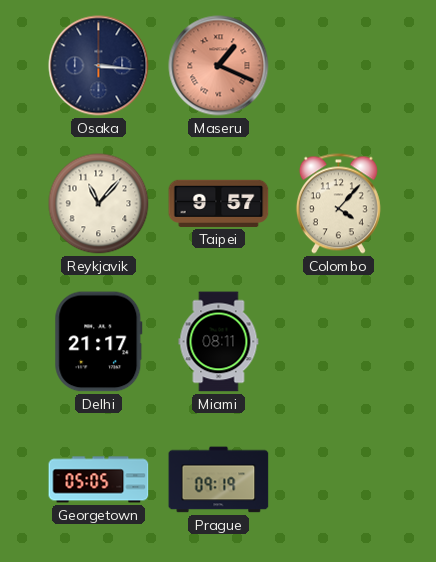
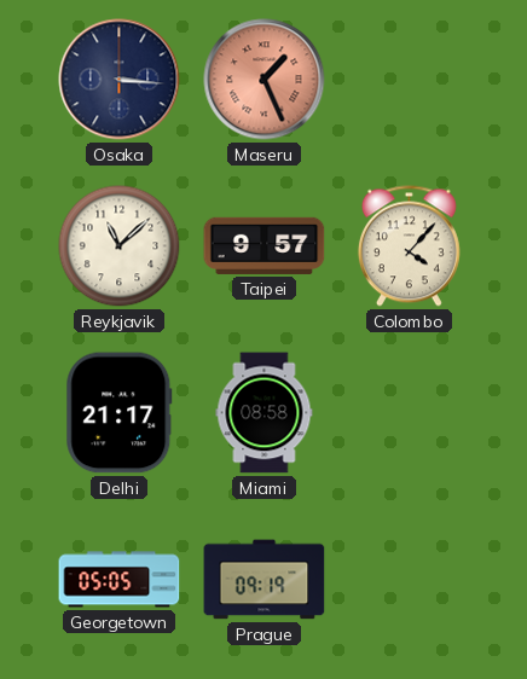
Maseru: 1:19 -> 1:26 (265, 80)
Reykjavik: 11:07 -> 11:08 (120, 246)
Miami: 08:11 -> 08:58 (265, 413)
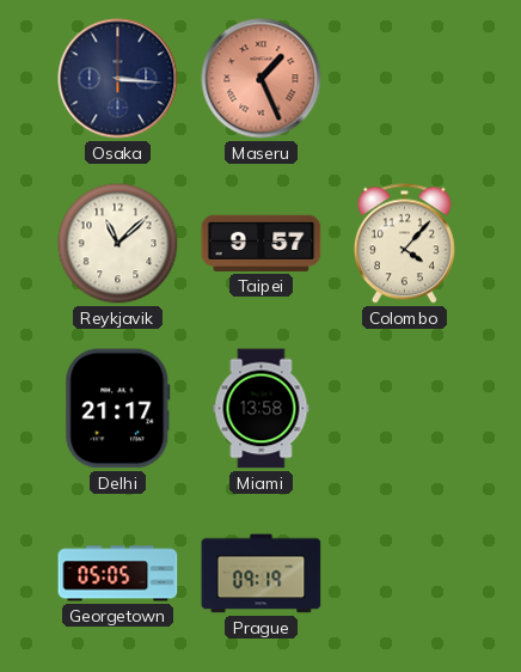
Miami: 08:58 -> 13:58 (262, 409)
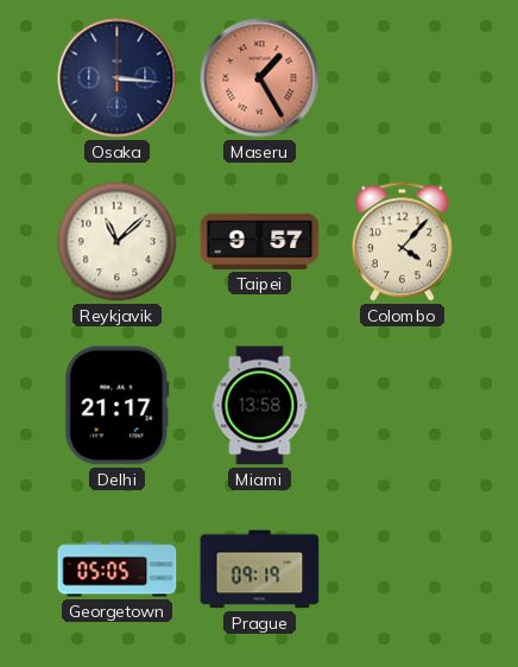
Maseru: 1:26 -> 1:25 (260, 78)
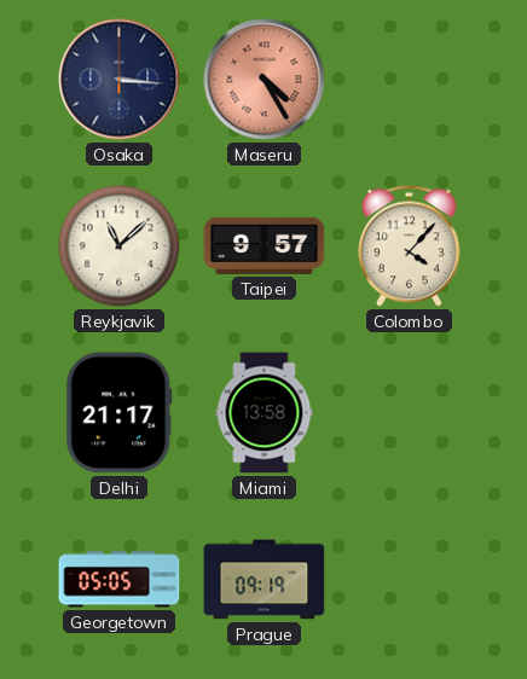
Maseru: 1:25 -> 4:25 (265, 80)
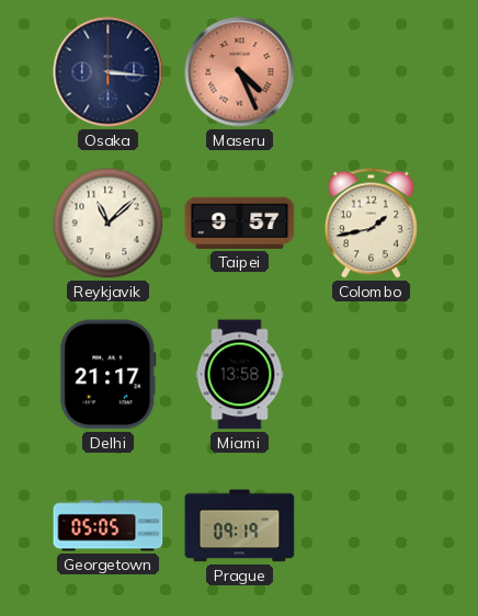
Maseru: 4:25 -> 4:26 (240, 72)
Colombo: 4:07 -> 1:43 (371, 224)
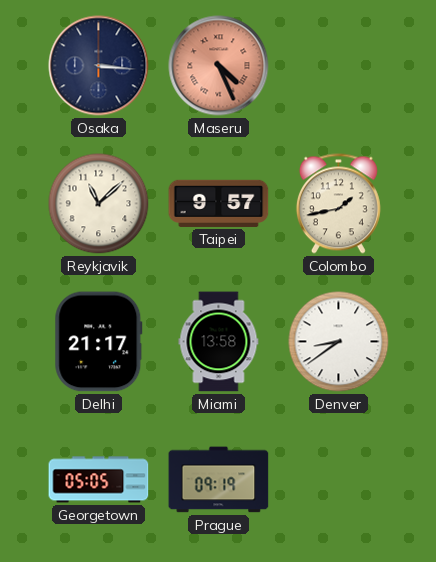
Denver: none -> 8:39 (339, 342)
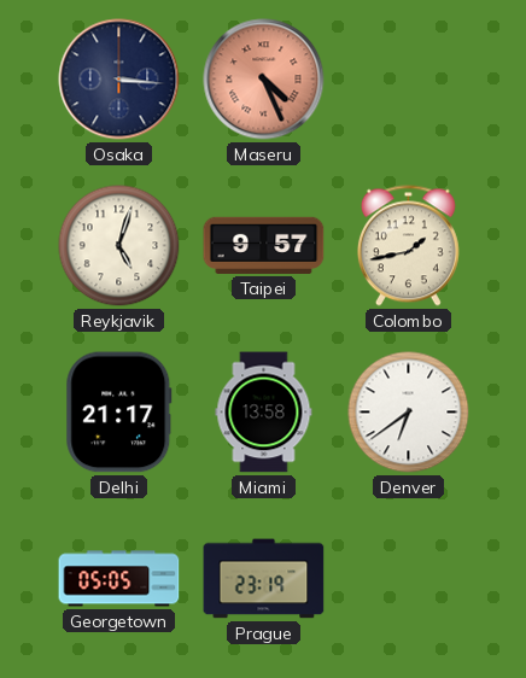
Reykjavik: 11:08 -> 5:03 (119, 246)
Denver: 8:39 -> 6:39 (409, 413)
Prague: 09:19 -> 23:19 (264, 579)
